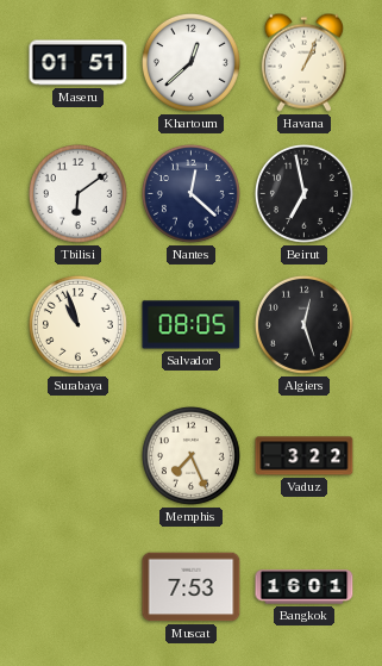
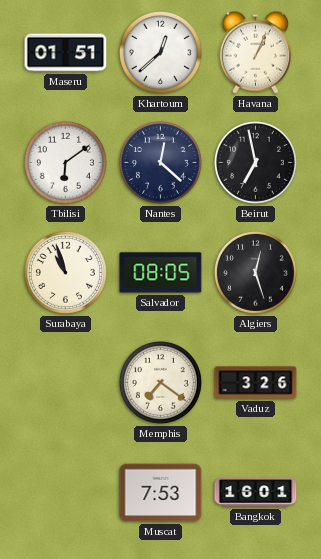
Memphis: 7:26 -> 7:21 (160, 382)
Vaduz: 3:22 -> 3:26 (256, 383)
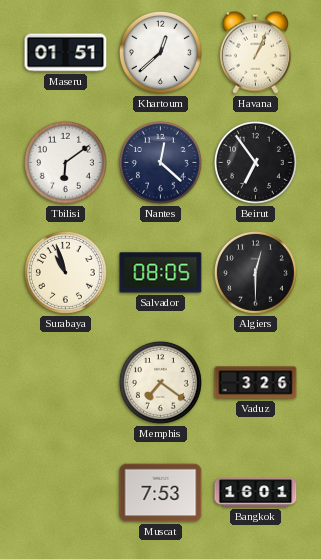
Beirut: 6:58 -> 6:54 (255, 162)
Algiers: 12:27 -> 12:30 (255, 272)
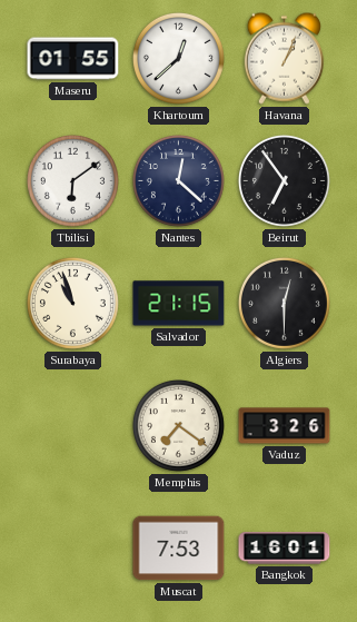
Maseru: 01:51 -> 01:55 (73, 59)
Salvador: 08:05 -> 21:15 (179, 304)
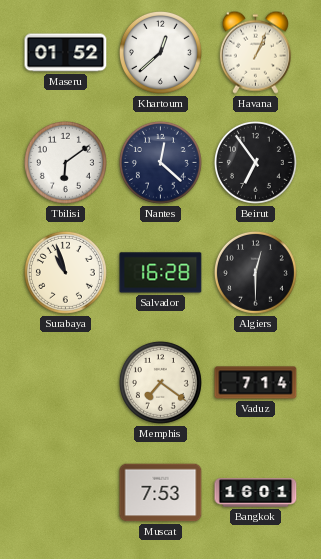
Maseru: 01:55 -> 01:52 (66, 53)
Salvador: 21:15 -> 16:28 (161, 273)
Vaduz: 3:26 -> 7:14 (256, 383)
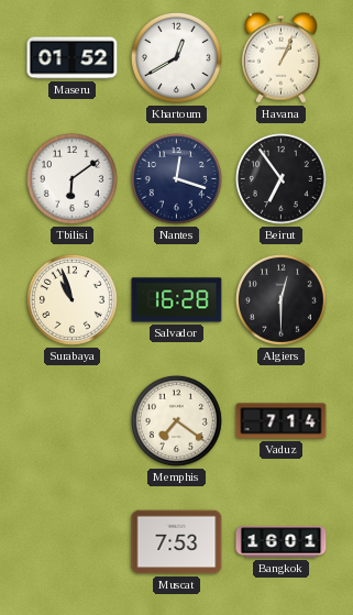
Khartoum: 12:38 -> 12:40 (176, 57)
Nantes: 12:22 -> 12:18 (176, 178)
